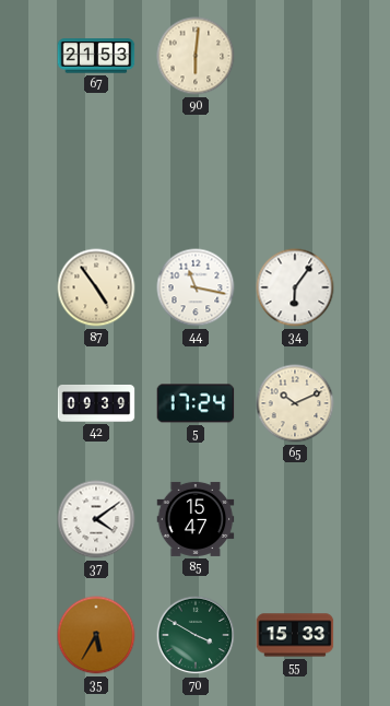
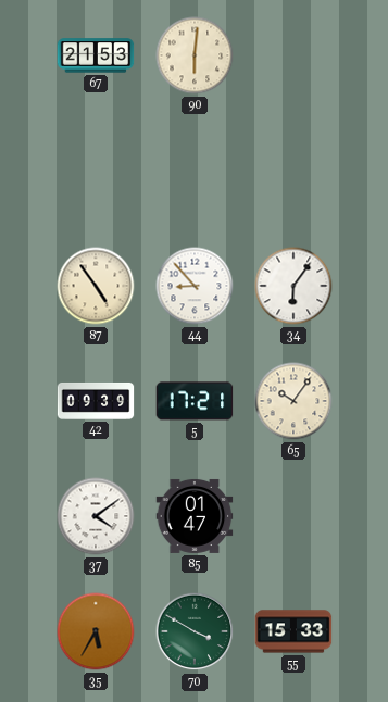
44: 11:17 -> 8:53 (195, 286)
5: 17:24 -> 17:21 (195, 401)
65: 10:11 -> 10:06 (293, 401)
85: 15:47 -> 01:47 (195, 516)
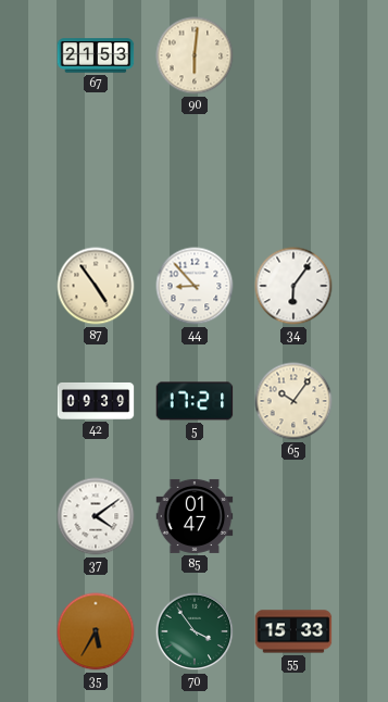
70: 3:50 -> 3:54 (195, 631)
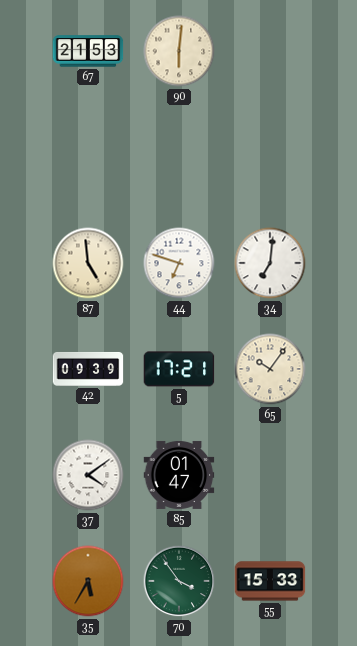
87: 4:54 -> 4:59 (88, 263)
44: 8:53 -> 6:48 (179, 263)
34: 6:06 -> 7:01 (270, 263)
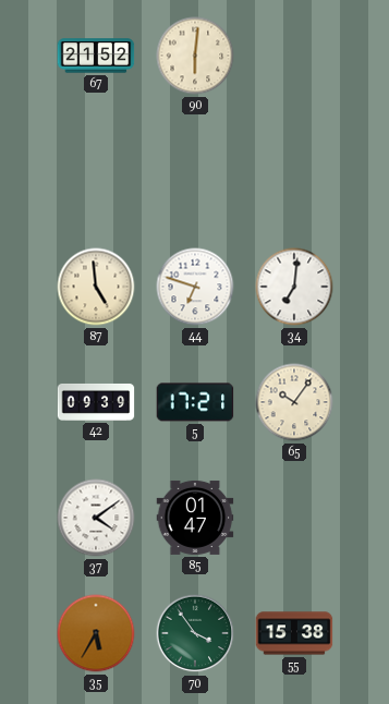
67: 21:53 -> 21:52 (96, 56)
55: 15:33 -> 15:38 (294, 633)
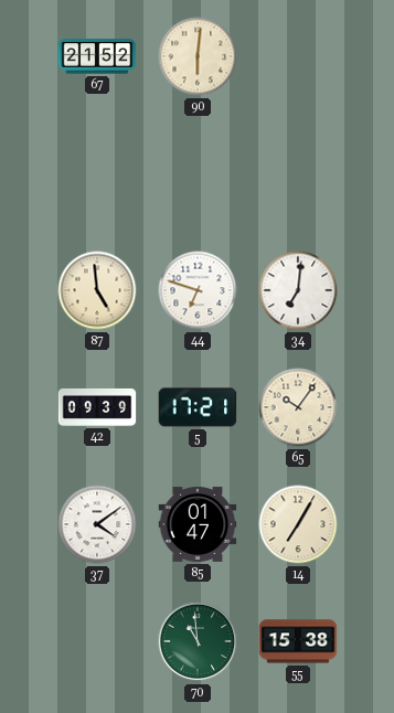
14: none -> 7:05 (298, 524)
35: 5:35 -> none (96, 633)
70: 3:54 -> 10:59 (198, 641)
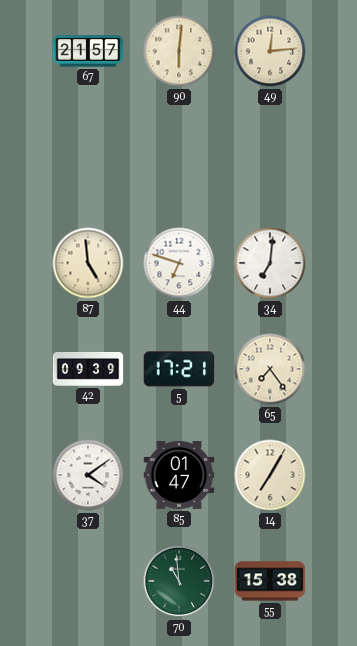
67: 21:52 -> 21:57 (88, 51)
49: none -> 12:14 (270, 51)
65: 10:06 -> 7:24 (270, 369)
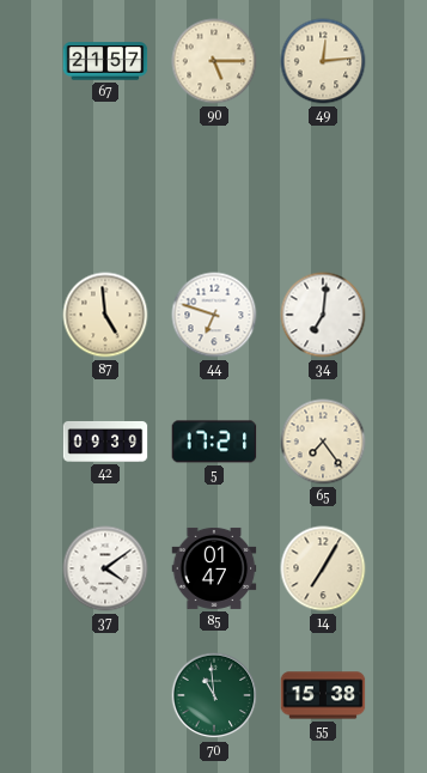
90: 6:01 -> 5:15 (214, 61)
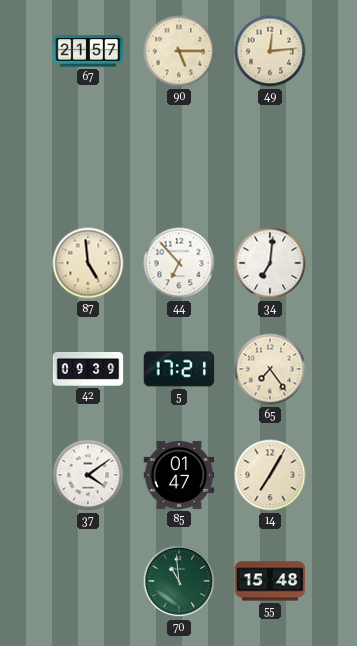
44: 6:48 -> 6:53 (179, 263)
55: 15:38 -> 15:48 (270, 581)
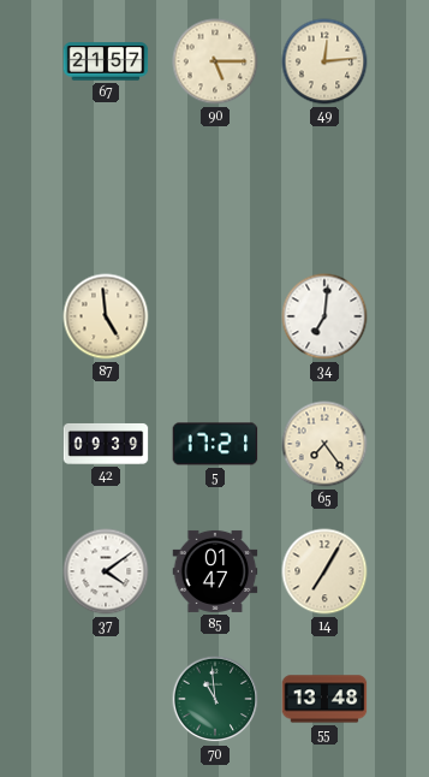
44: 6:53 -> none (179, 263)
55: 15:48 -> 13:48 (324, 699)
